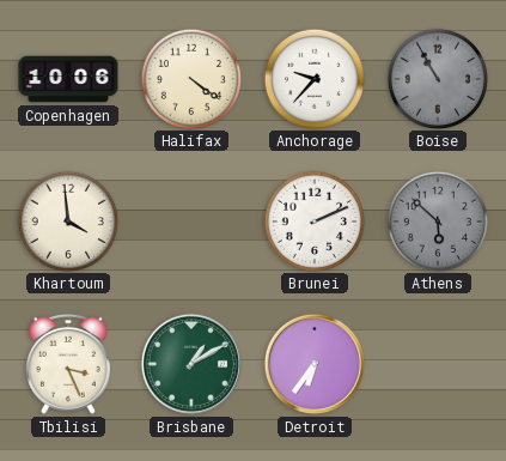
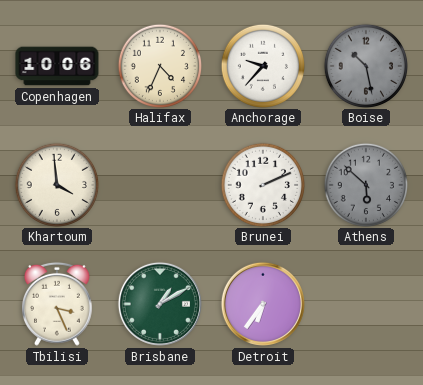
Halifax: 4:21 -> 4:34 (159, 65)
Boise: 10:55 -> 10:28 (365, 65)
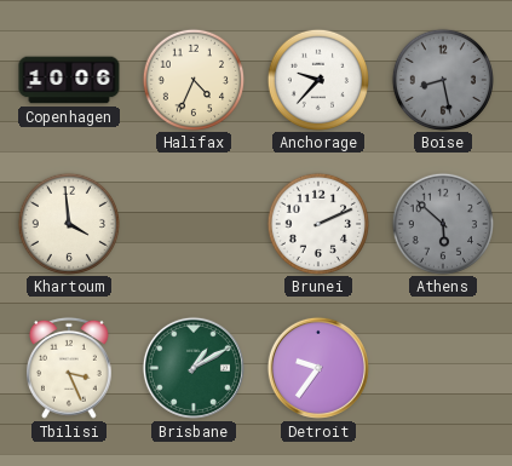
Boise: 10:28 -> 8:28 (442, 79)
Detroit: 6:36 -> 9:36 (318, 368)
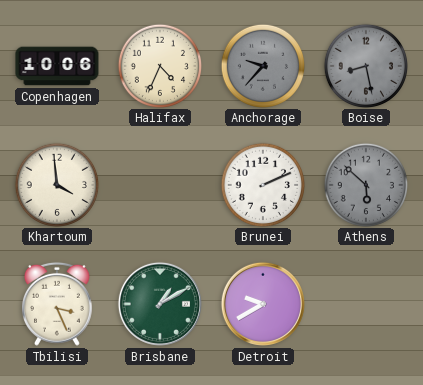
Anchorage dial: white -> grey (262, 65)
Detroit: 9:36 -> 9:40 (263, 304)
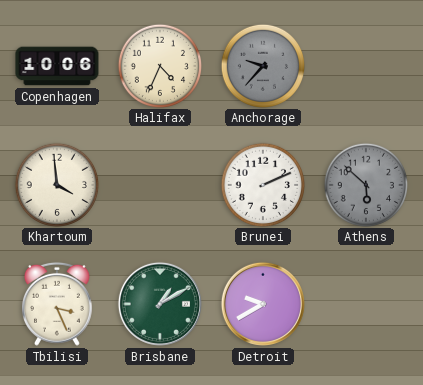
Boise: 8:28 -> none (365, 65)
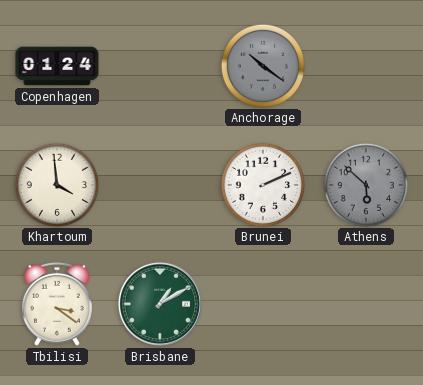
Copenhagen: 10:06 -> 01:24 (57, 66)
Halifax: 4:34 -> none (159, 65)
Anchorage: 9:37 -> 10:21 (262, 65)
Tbilisi: 3:26 -> 3:21 (58, 304)
Detroit: 9:40 -> none (263, 304)
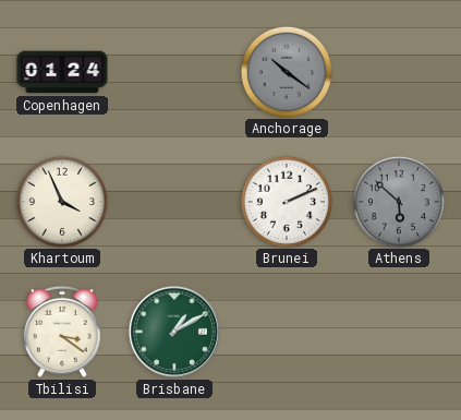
Khartoum: 3:59 -> 3:56 (61, 201)
